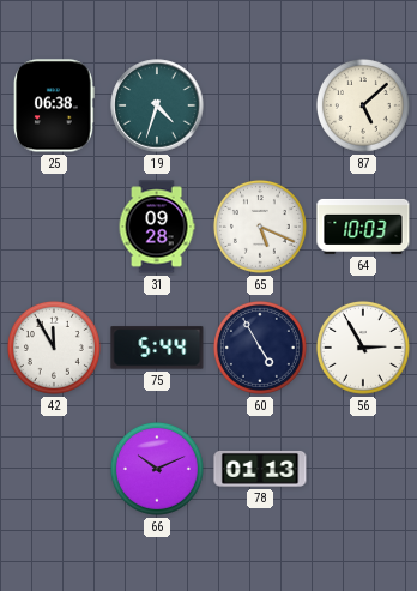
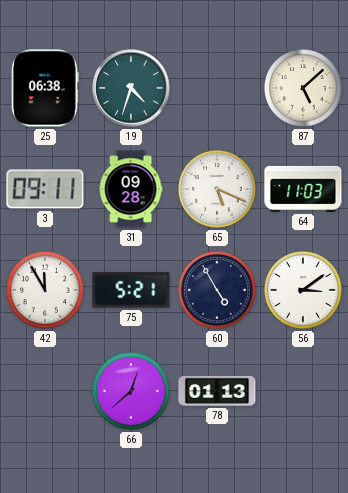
3: none -> 09:11 (45, 189)
64: 10:03 -> 11:03 (303, 189)
75: 5:44 -> 5:21 (131, 290)
56: 2:55 -> 3:09 (303, 290)
66: 10:11 -> 12:38 (131, 391)
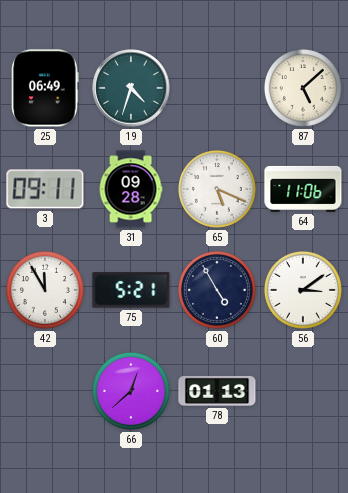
25: 06:38 -> 06:49 (45, 88)
64: 11:03 -> 11:06 (303, 189)
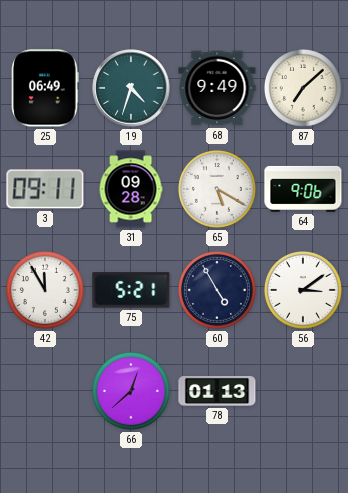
68: none -> 9:49 (217, 88)
87: 5:08 -> 7:08 (303, 88)
65: 5:19 -> 5:20 (217, 189)
64: 11:06 -> 9:06 (303, 189)
